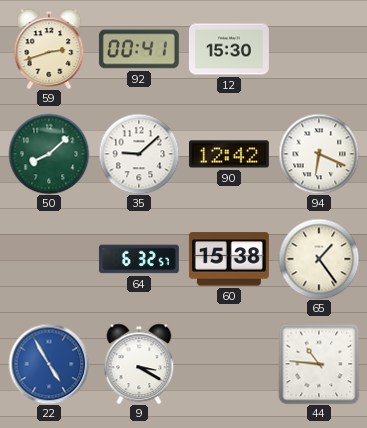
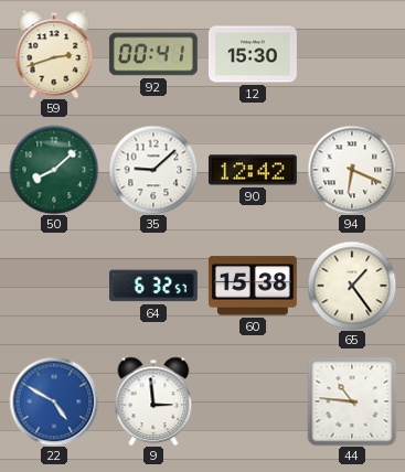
22: 4:55 -> 4:50 (54, 401)
9: 3:20 -> 2:59 (153, 401)
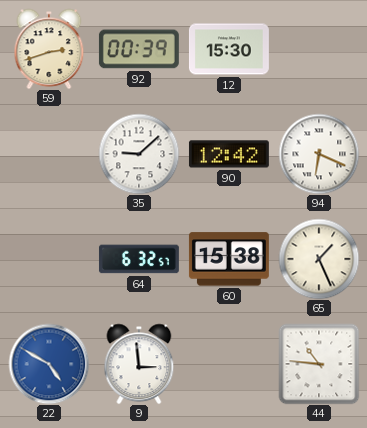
92: 00:41 -> 00:39 (139, 49)
50: 8:08 -> none (54, 170)
65: 1:24 -> 1:26 (319, 259)
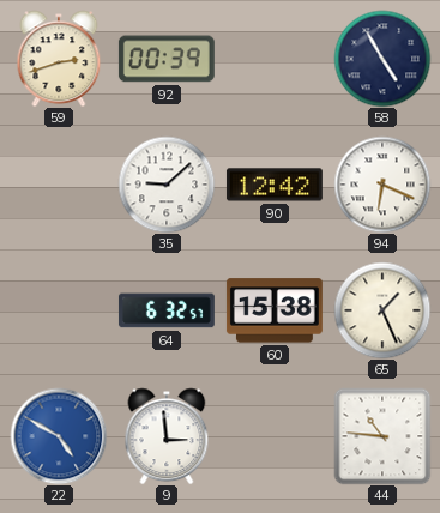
12: 15:30 -> none (229, 49)
58: none -> 4:55 (382, 59)
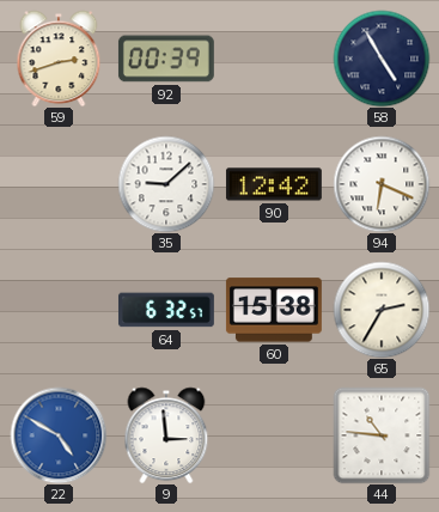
65: 1:26 -> 2:35 (382, 310)
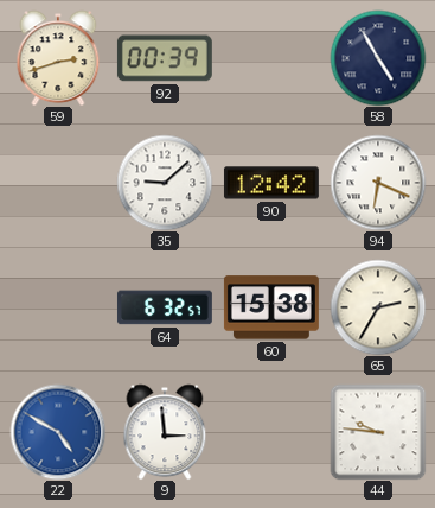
44: 10:46 -> 9:46 (378, 432)
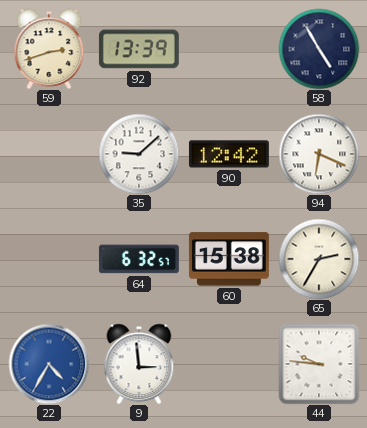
92: 00:39 -> 13:39 (139, 49)
22: 4:50 -> 4:35 (49, 364)
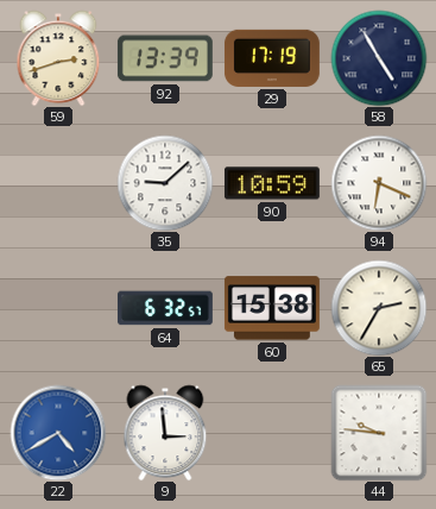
29: none -> 17:19 (272, 58)
90: 12:42 -> 10:59 (272, 183)
22: 4:35 -> 4:40 (58, 433)
